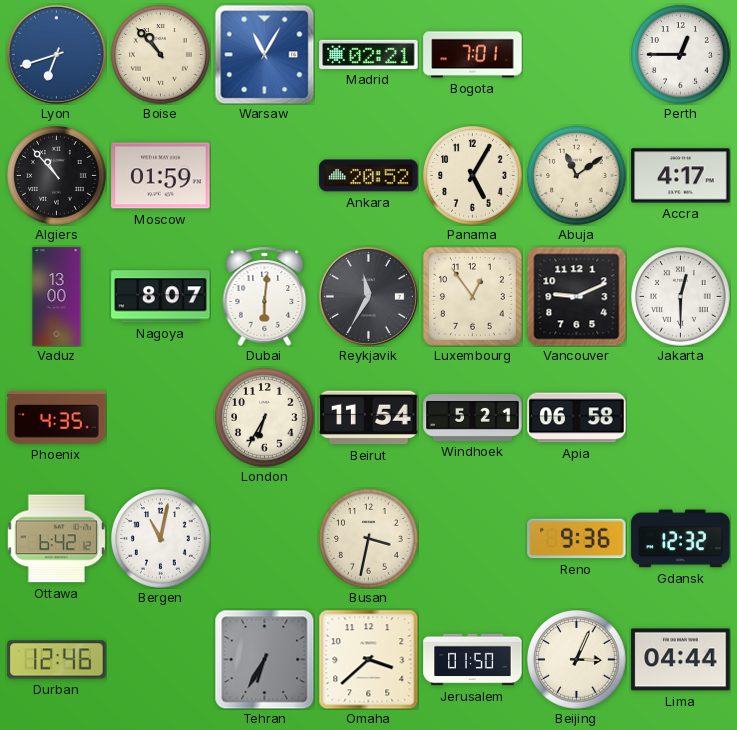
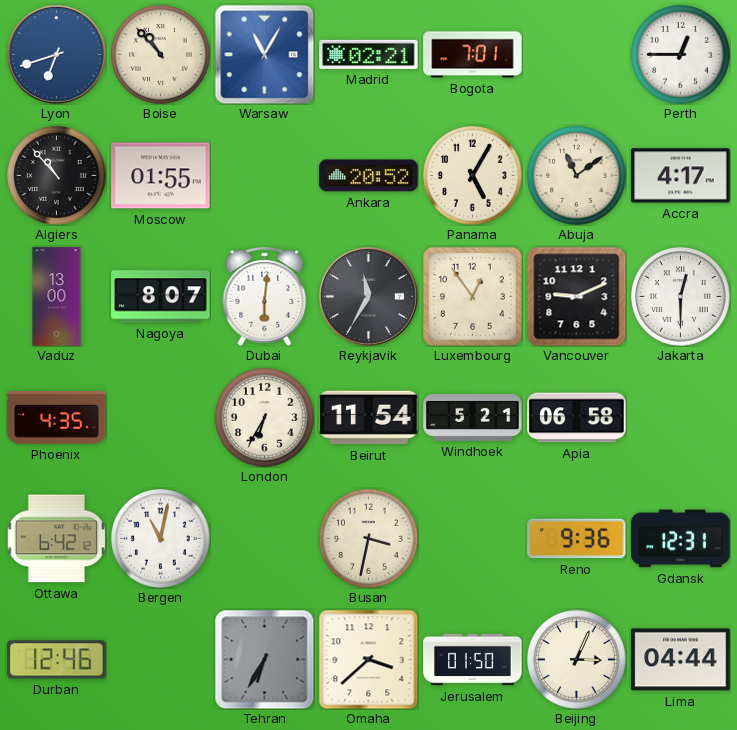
Moscow: 01:59 -> 01:55 (161, 176)
Gdansk: 12:32 -> 12:31 (681, 539)
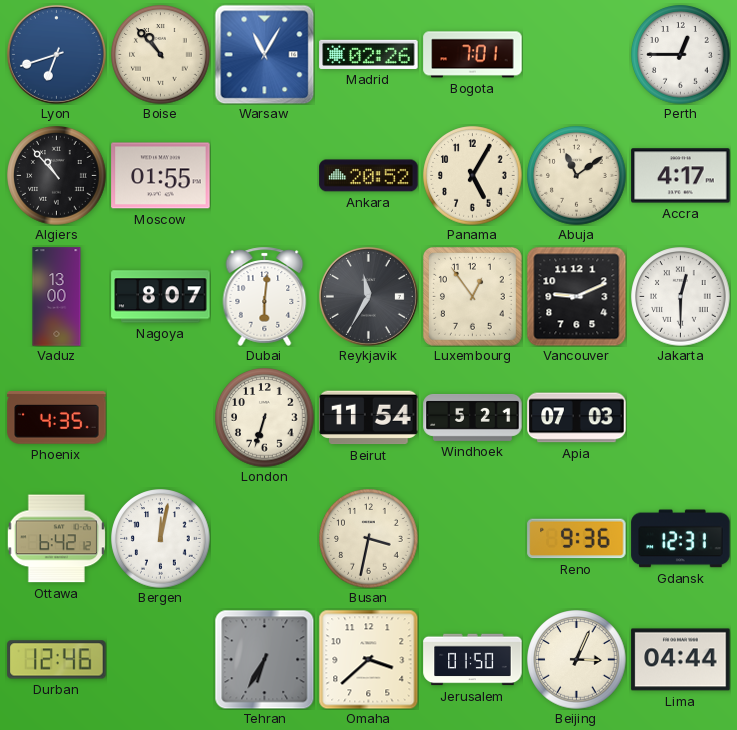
Madrid: 02:21 -> 02:26 (369, 54)
London: 6:35 -> 6:33 (265, 418)
Apia: 06:58 -> 07:03 (577, 418)
Bergen: 11:02 -> 12:02 (161, 539)
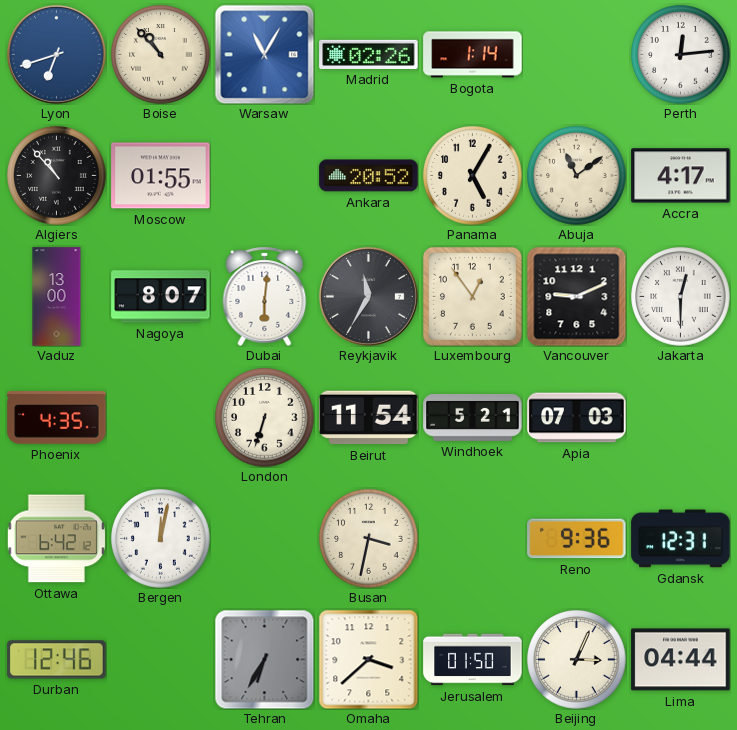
Bogota: 7:01 -> 1:14 (473, 55)
Perth: 12:45 -> 12:14 (681, 55)
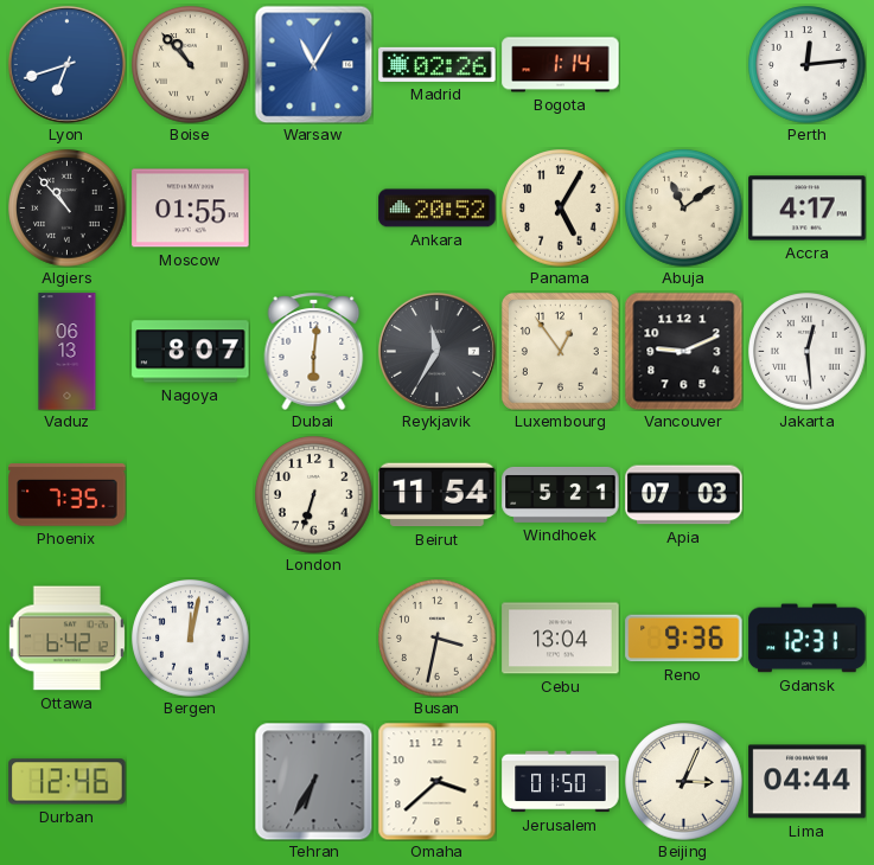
Vaduz: 13:00 -> 06:13 (68, 352)
Jakarta: 12:30 -> 12:29 (808, 352)
Phoenix: 4:35 -> 7:35 (68, 495)
Cebu: none -> 13:04 (561, 639)
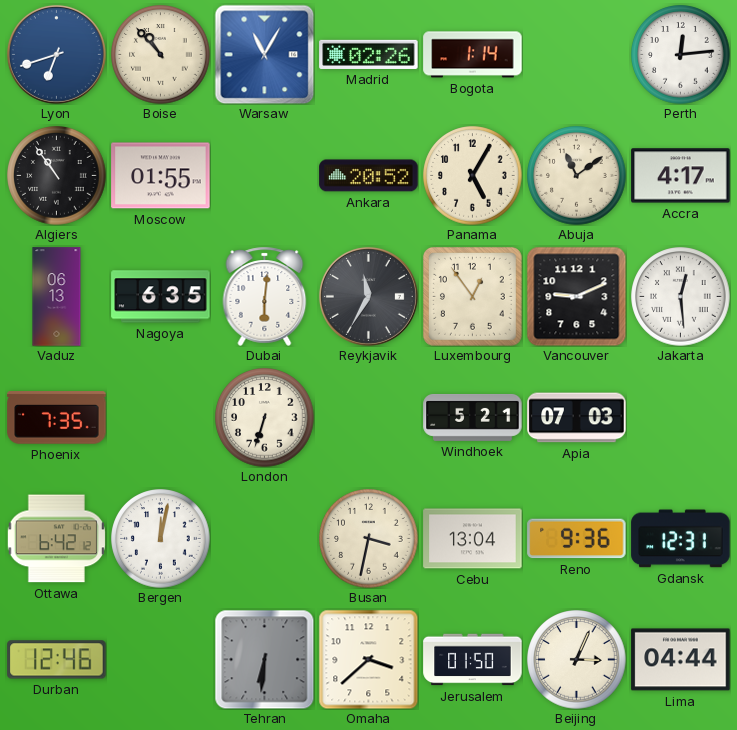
Algiers: 10:53 -> 10:54 (57, 176)
Nagoya: 8:07 -> 6:35 (161, 297)
Beirut: 11:54 -> none (438, 495)
Tehran: 6:35 -> 6:31 (264, 659)
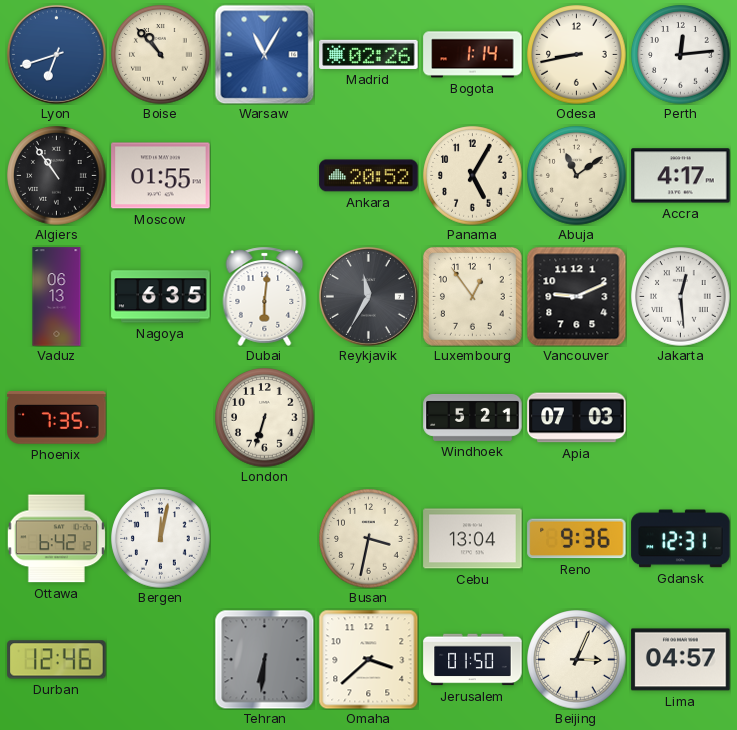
Odesa: none -> 8:43 (577, 55)
Lima: 04:44 -> 04:57 (681, 660)
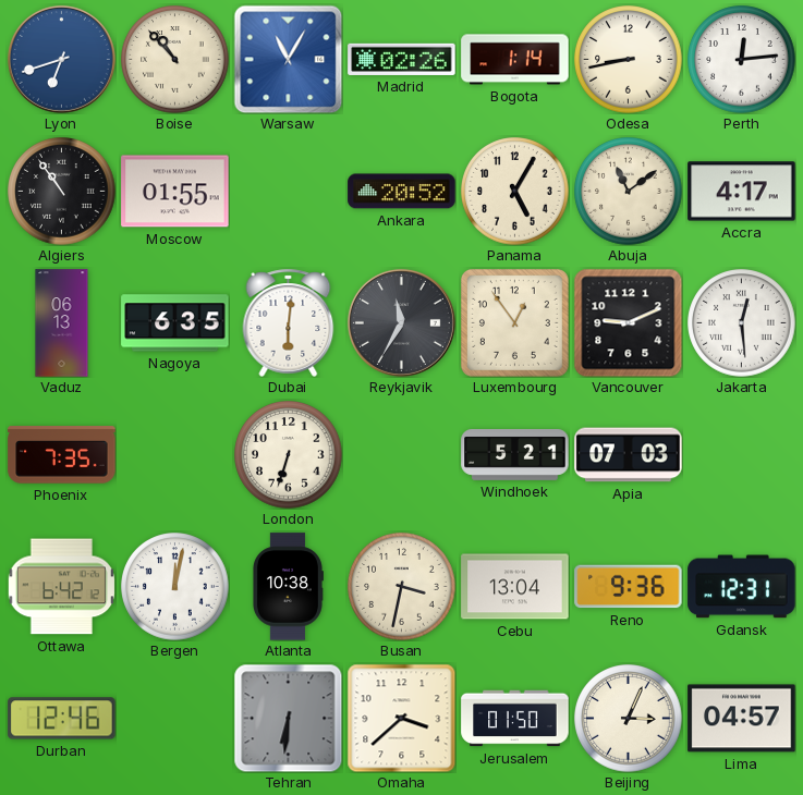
Atlanta: none -> 10:38 (288, 587)
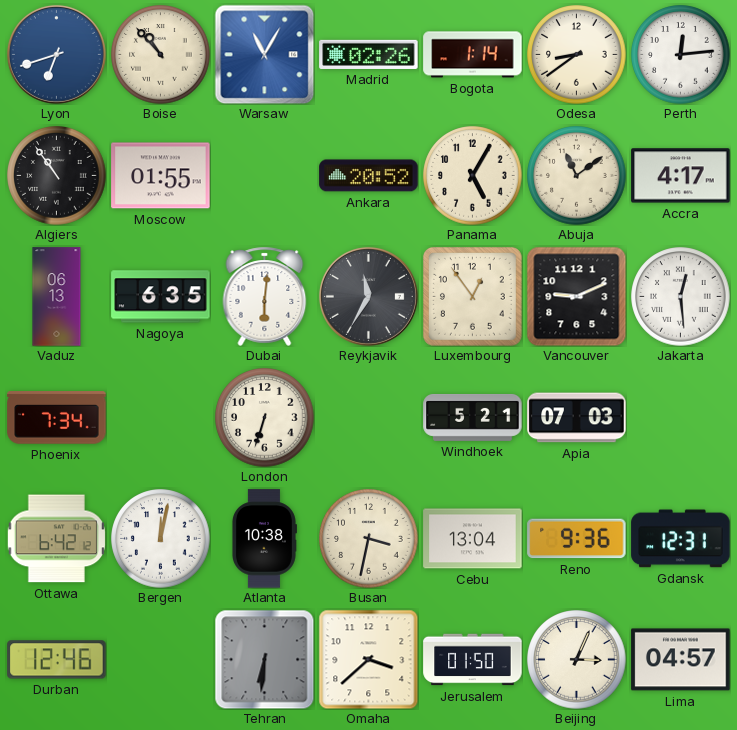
Odesa: 8:43 -> 8:39 (577, 55)
Phoenix: 7:35 -> 7:34 (57, 418)
